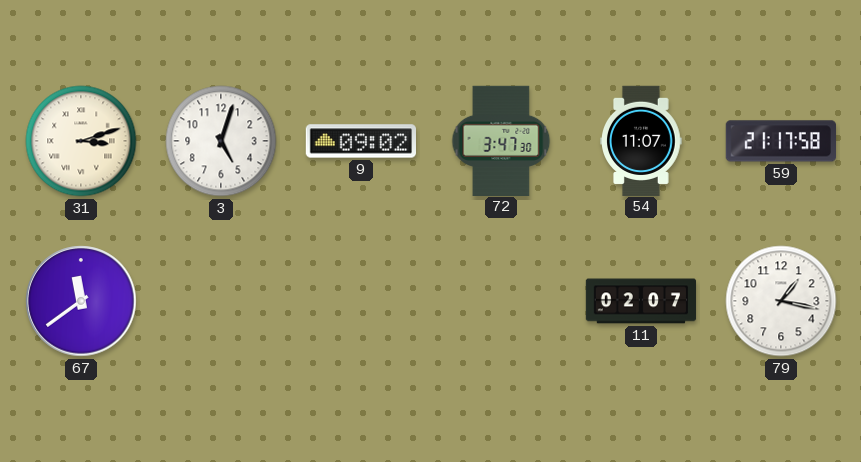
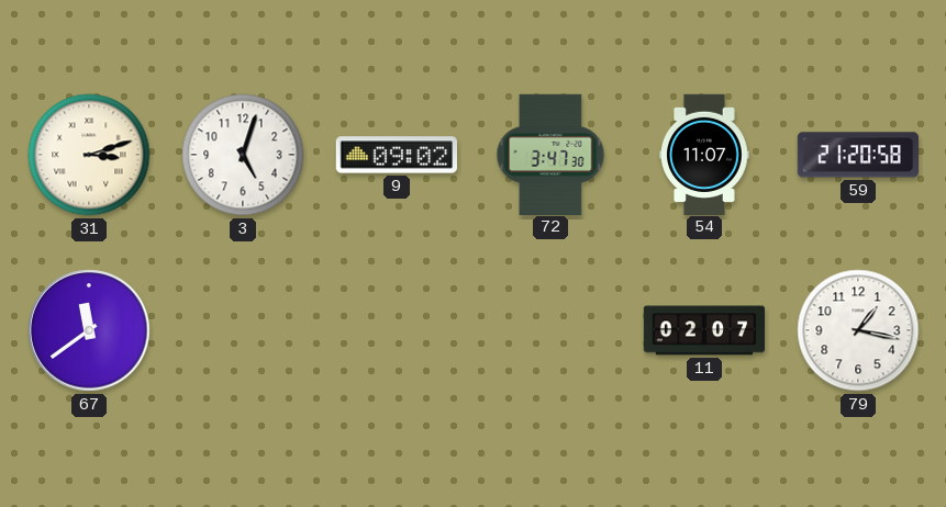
59: 21:17 -> 21:20 (857, 155)
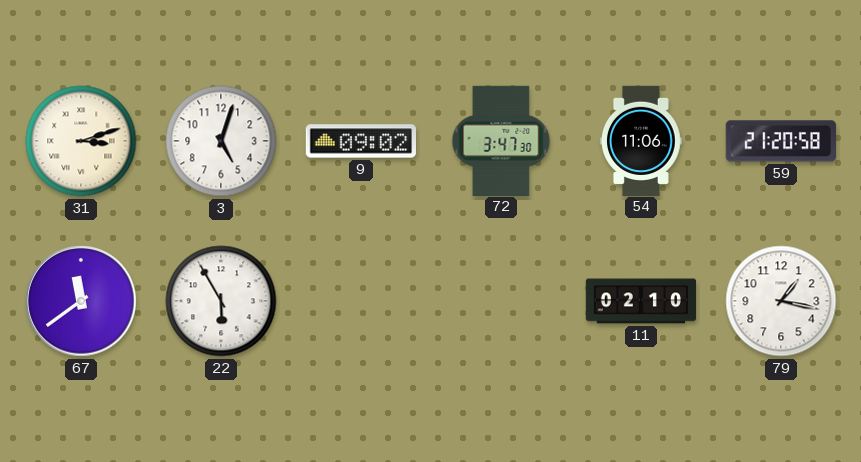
54: 11:07 -> 11:06 (641, 140)
22: none -> 5:55 (221, 301)
11: 02:07 -> 02:10 (641, 301)
